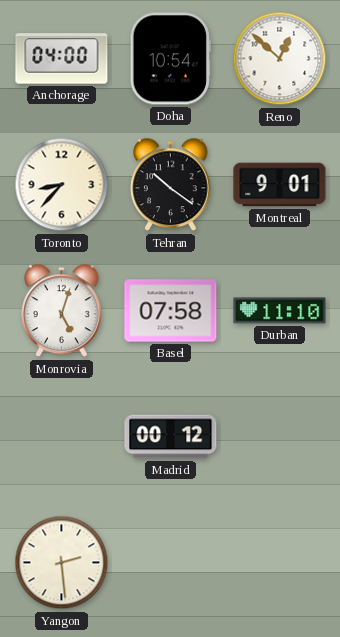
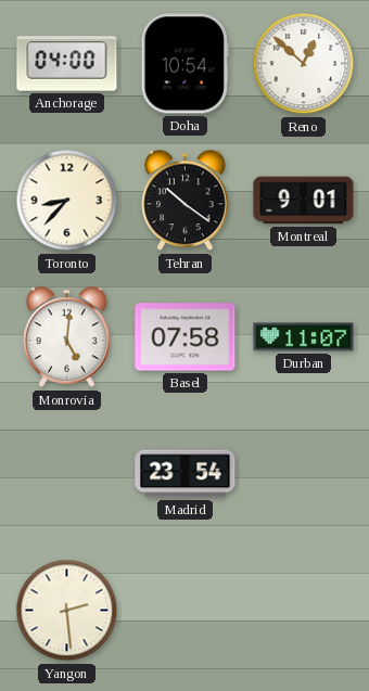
Monrovia: 5:03 -> 5:01 (67, 337)
Durban: 11:10 -> 11:07 (304, 337)
Madrid: 00:12 -> 23:54 (186, 474)
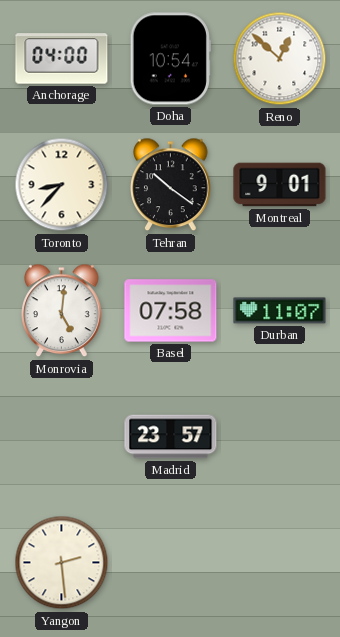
Madrid: 23:54 -> 23:57 (171, 437)
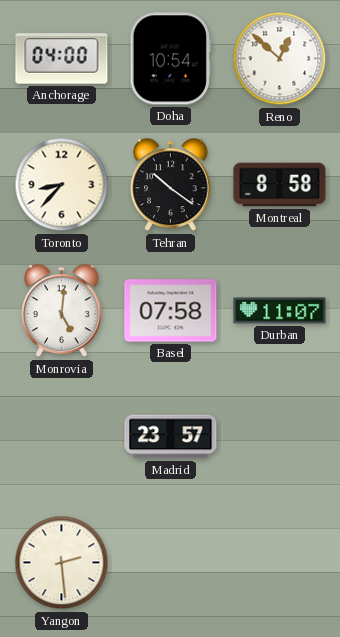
Montreal: 9:01 -> 8:58 (280, 185)
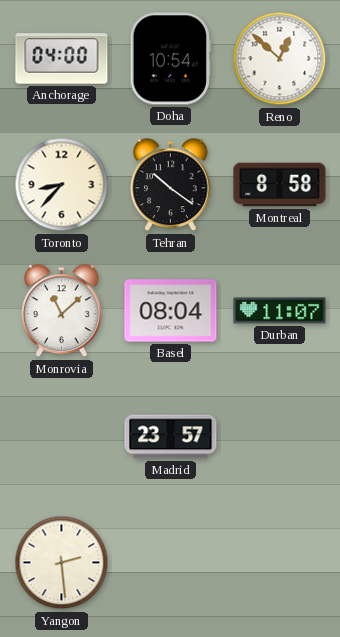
Monrovia: 5:01 -> 11:08 (62, 311)
Basel: 07:58 -> 08:04 (171, 311)
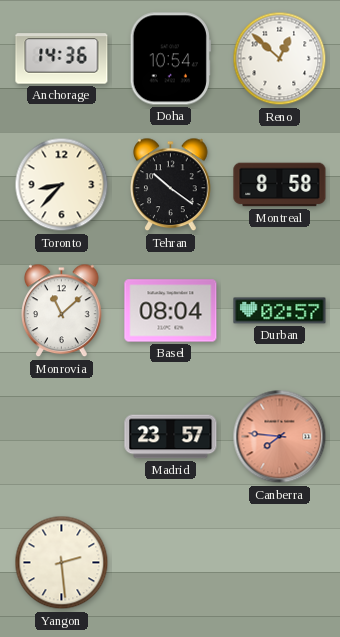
Anchorage: 04:00 -> 14:36 (62, 59)
Durban: 11:07 -> 02:57 (280, 311)
Canberra: none -> 7:46 (280, 437)
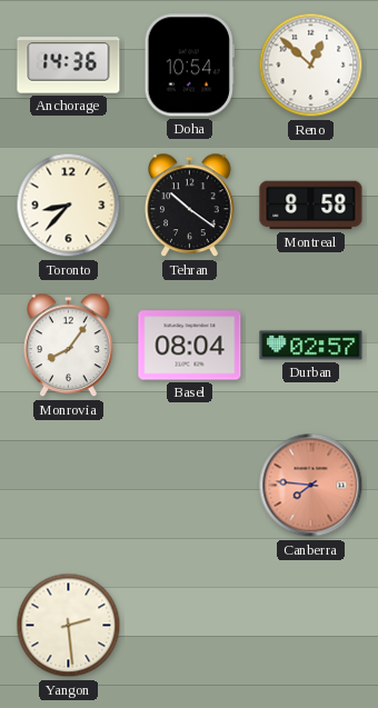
Monrovia: 11:08 -> 8:06 (69, 346)
Madrid: 23:57 -> none (171, 437)
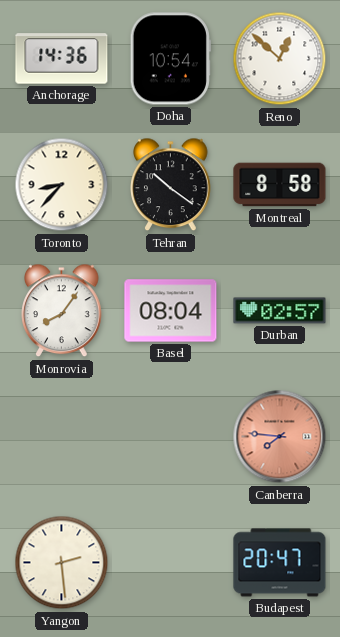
Budapest: none -> 20:47 (280, 563)
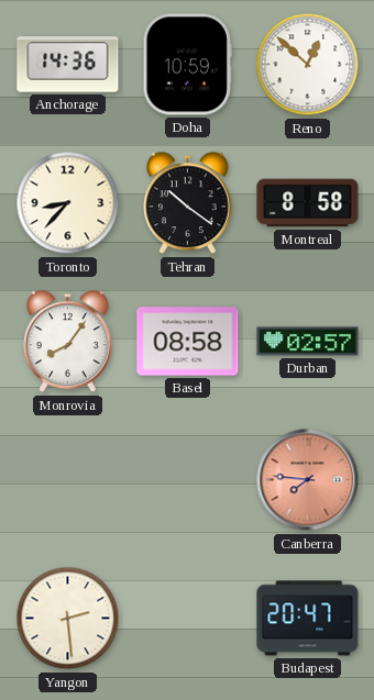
Doha: 10:54 -> 10:59 (187, 65)
Basel: 08:04 -> 08:58 (188, 342)
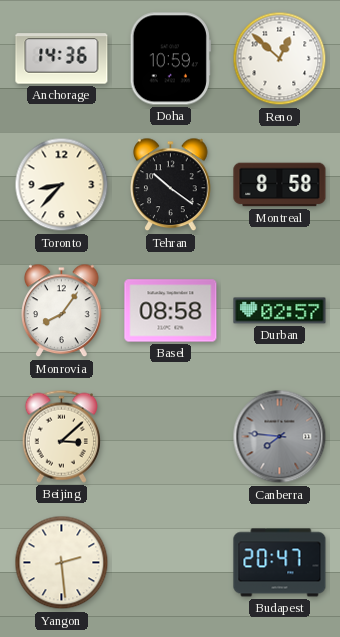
Beijing: none -> 3:08 (61, 436)
Canberra dial: salmon -> grey (280, 437)
